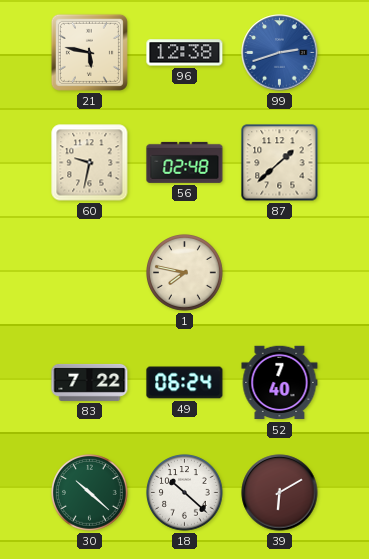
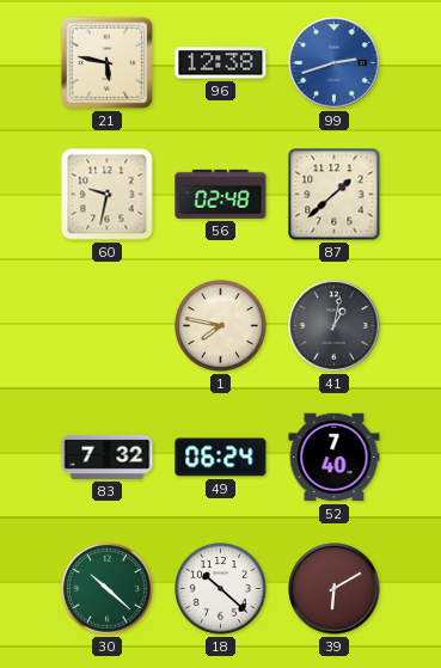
41: none -> 1:02 (335, 326)
83: 7:22 -> 7:32 (108, 456)
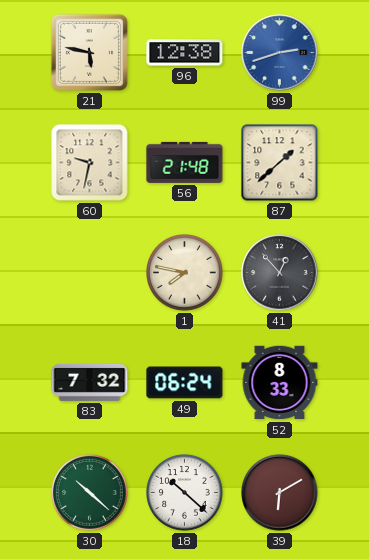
56: 02:48 -> 21:48 (185, 162)
41: 1:02 -> 12:53 (280, 273)
52: 7:40 -> 8:33 (280, 383)
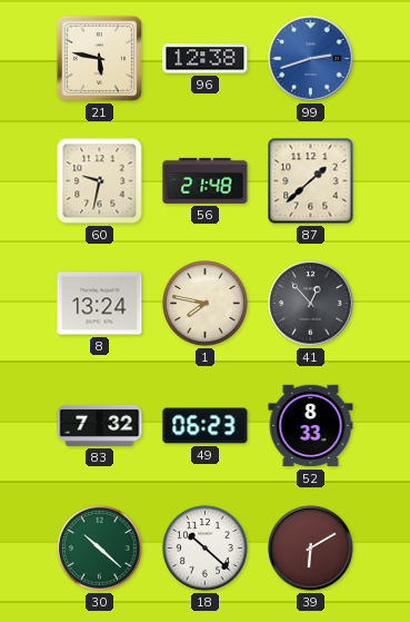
8: none -> 13:24 (100, 304)
49: 06:24 -> 06:23 (206, 426)
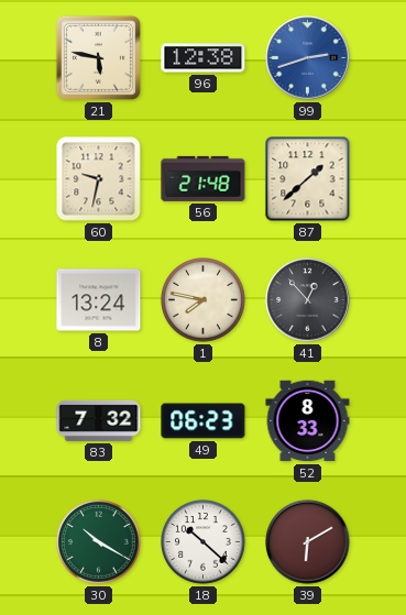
30: 10:22 -> 10:20 (99, 542)
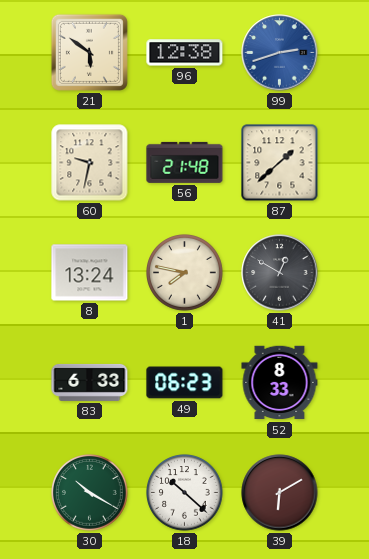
21: 5:47 -> 5:51 (89, 52)
41: 12:53 -> 12:50 (280, 273)
83: 7:32 -> 6:33 (90, 382)
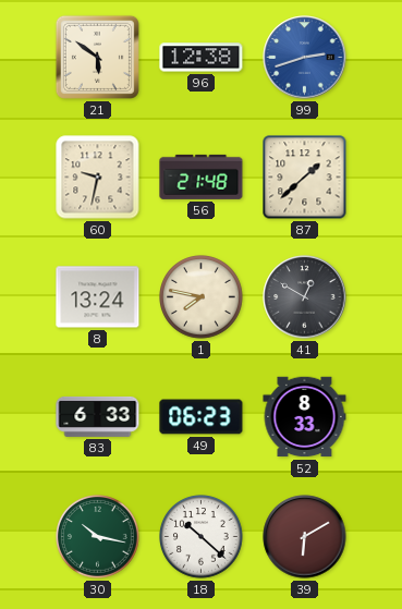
30: 10:20 -> 10:17 (98, 537)
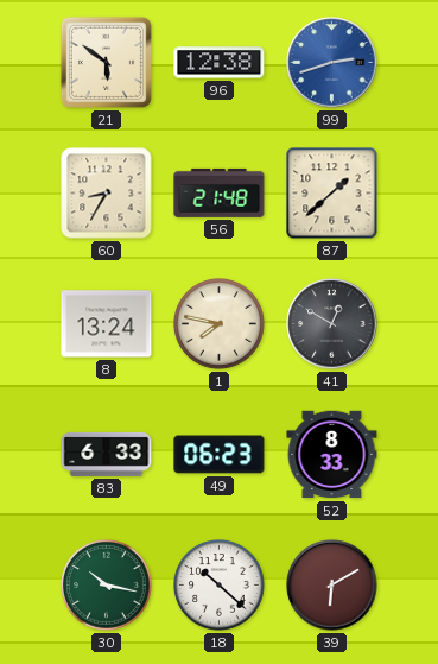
60: 9:32 -> 8:35 (107, 194)
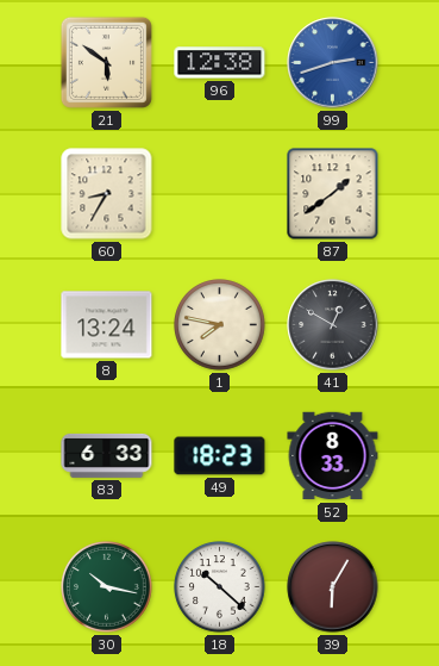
56: 21:48 -> none (220, 192)
87: 1:38 -> 1:39 (333, 194)
49: 06:23 -> 18:23 (220, 456)
39: 6:10 -> 6:05 (333, 587)
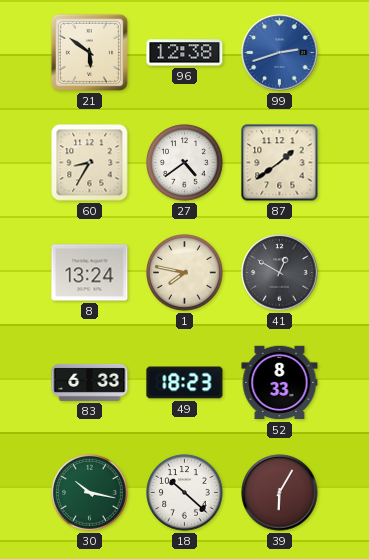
27: none -> 4:39 (185, 163)
